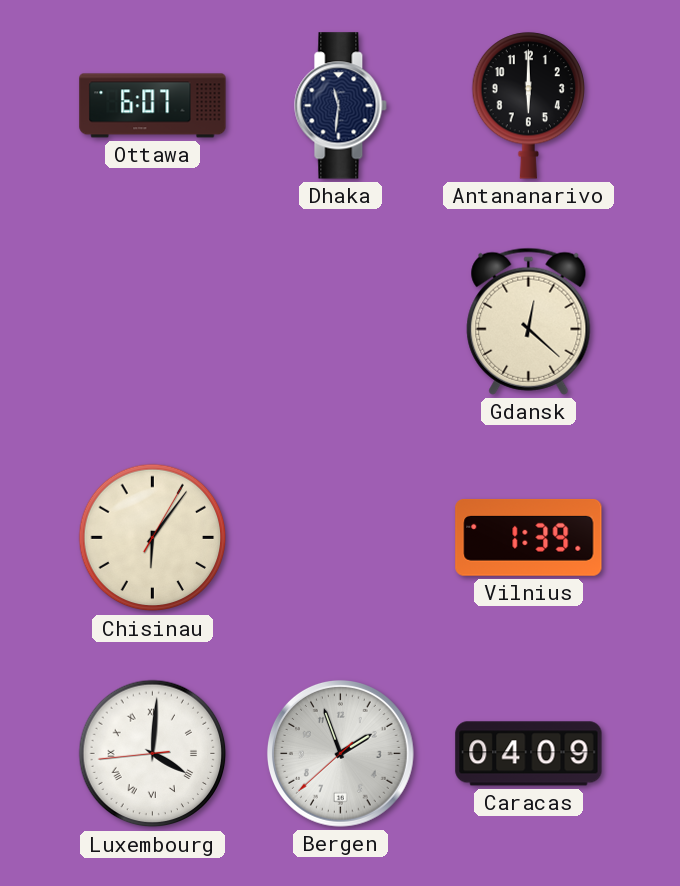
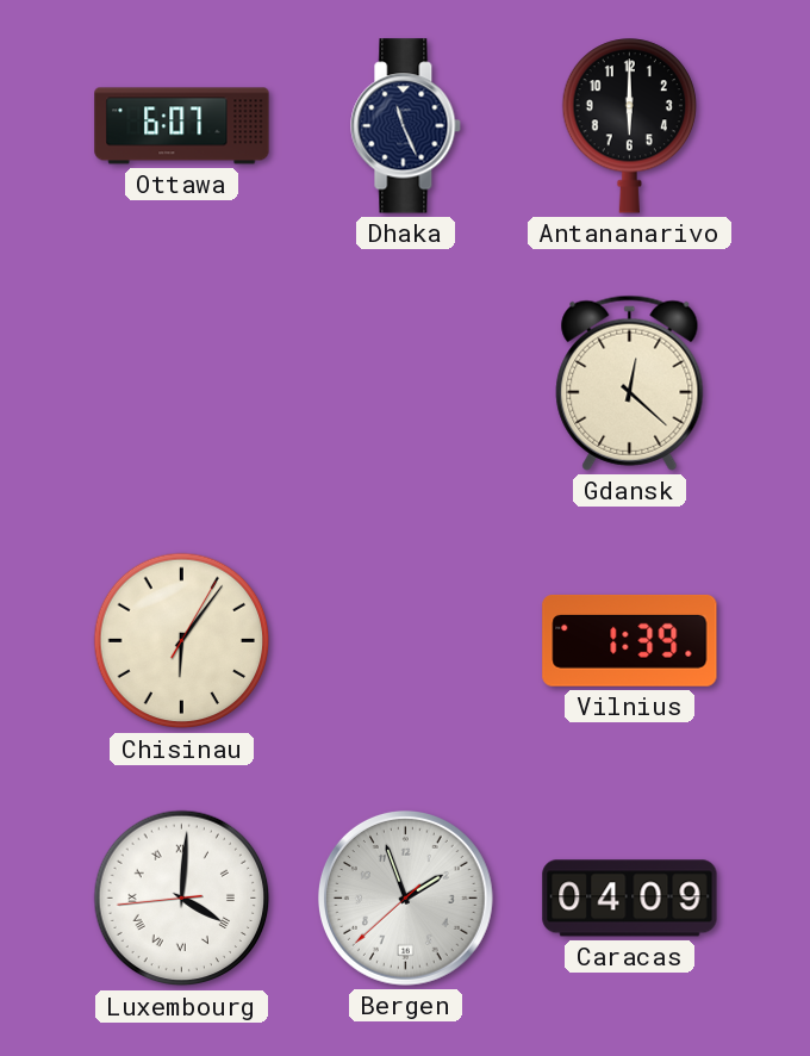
Dhaka: 11:31 -> 11:26 (406, 126)
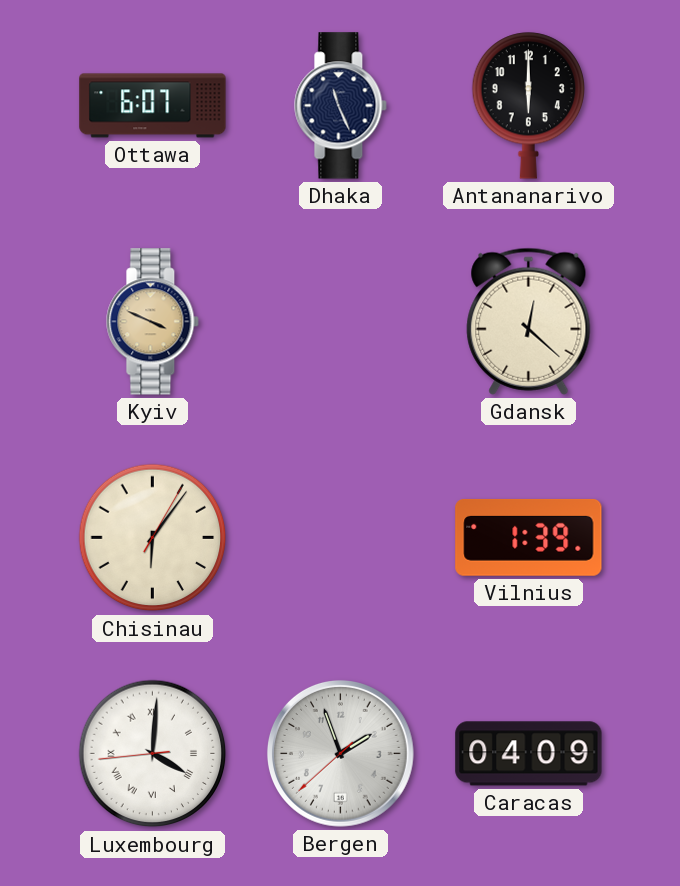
Kyiv: none -> 3:49 (153, 322)
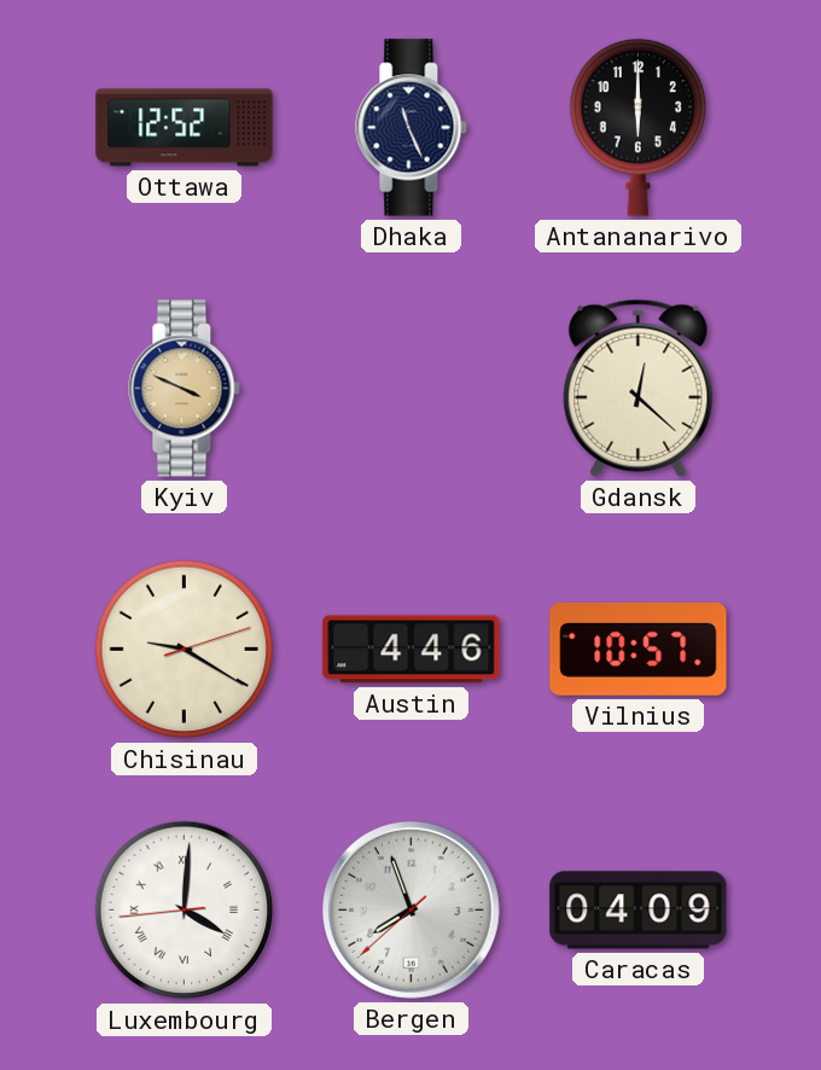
Ottawa: 6:07 -> 12:52 (185, 128)
Chisinau: 6:06 -> 9:20 (185, 650)
Austin: none -> 4:46 (412, 650)
Vilnius: 1:39 -> 10:57 (639, 649)
Bergen: 1:56 -> 7:56 (410, 909)
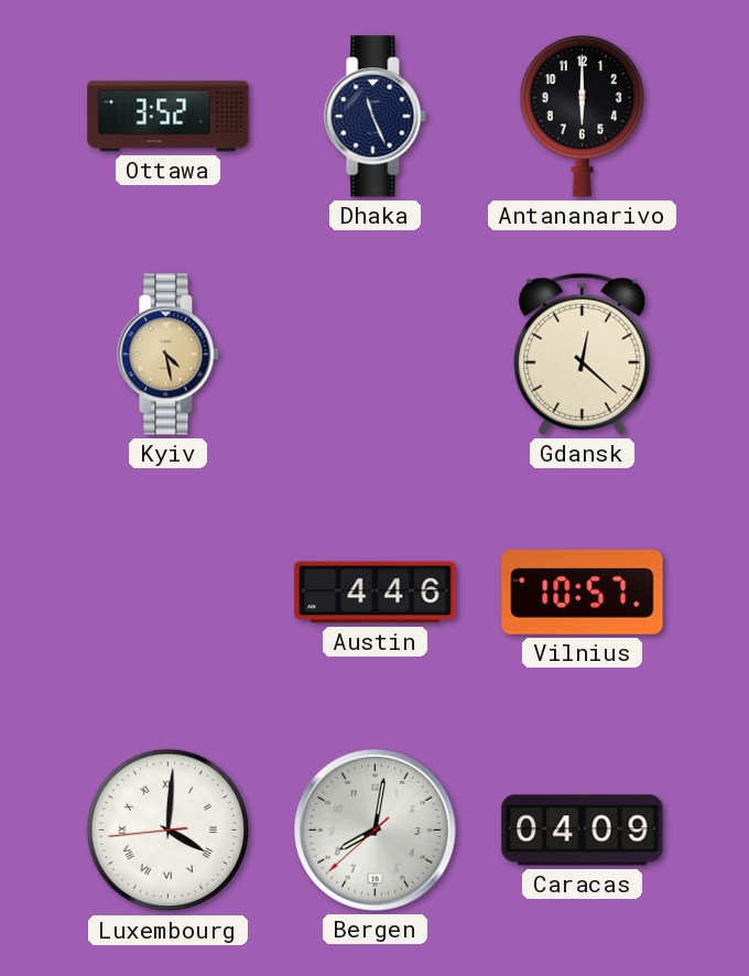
Ottawa: 12:52 -> 3:52 (169, 117)
Kyiv: 3:49 -> 4:28 (169, 355)
Chisinau: 9:20 -> none (185, 650)
Bergen: 7:56 -> 8:01 (374, 829)
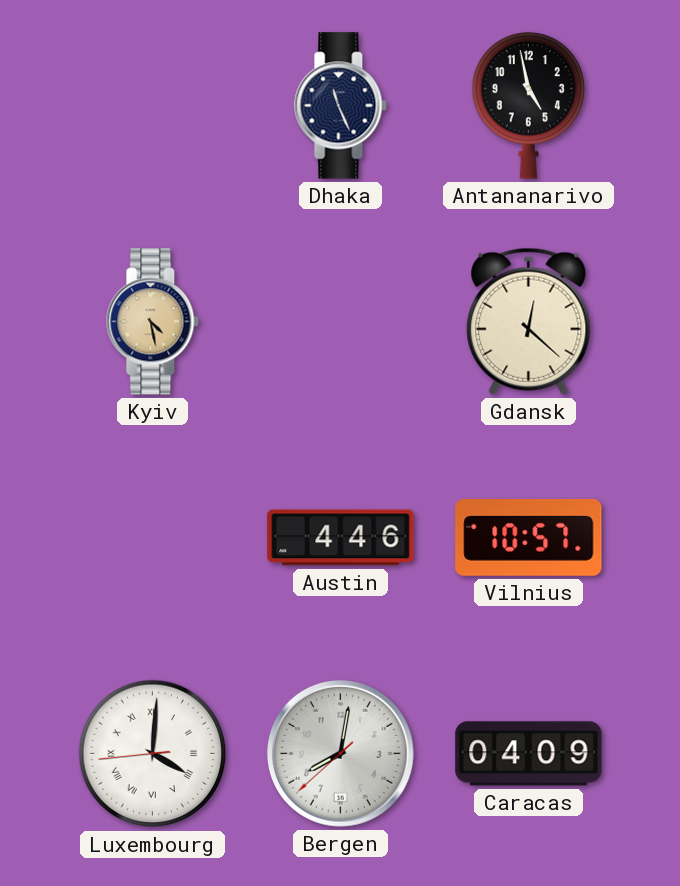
Ottawa: 3:52 -> none (169, 117)
Antananarivo: 6:00 -> 4:58 (528, 106)
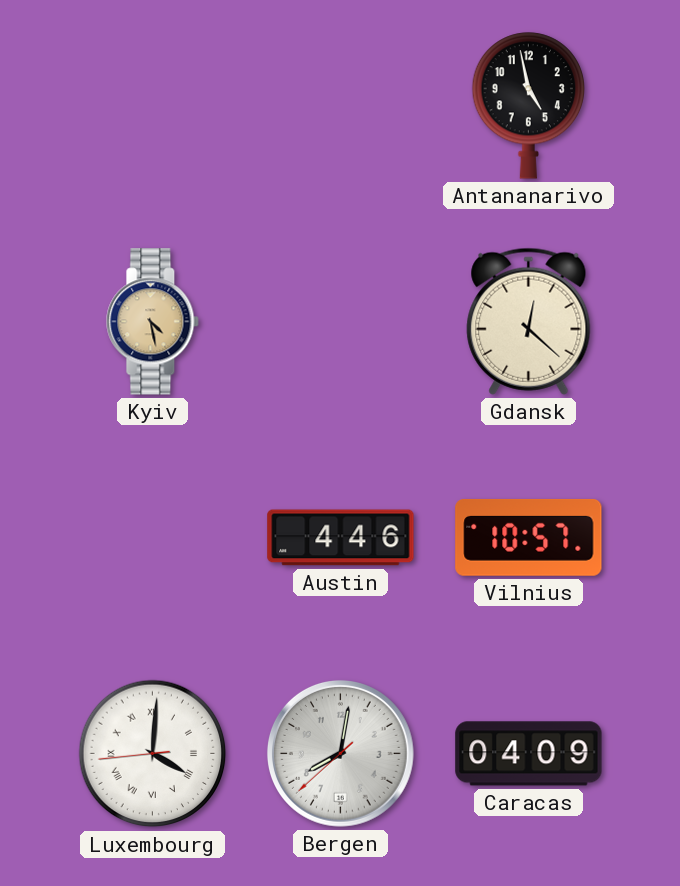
Dhaka: 11:26 -> none (341, 106)
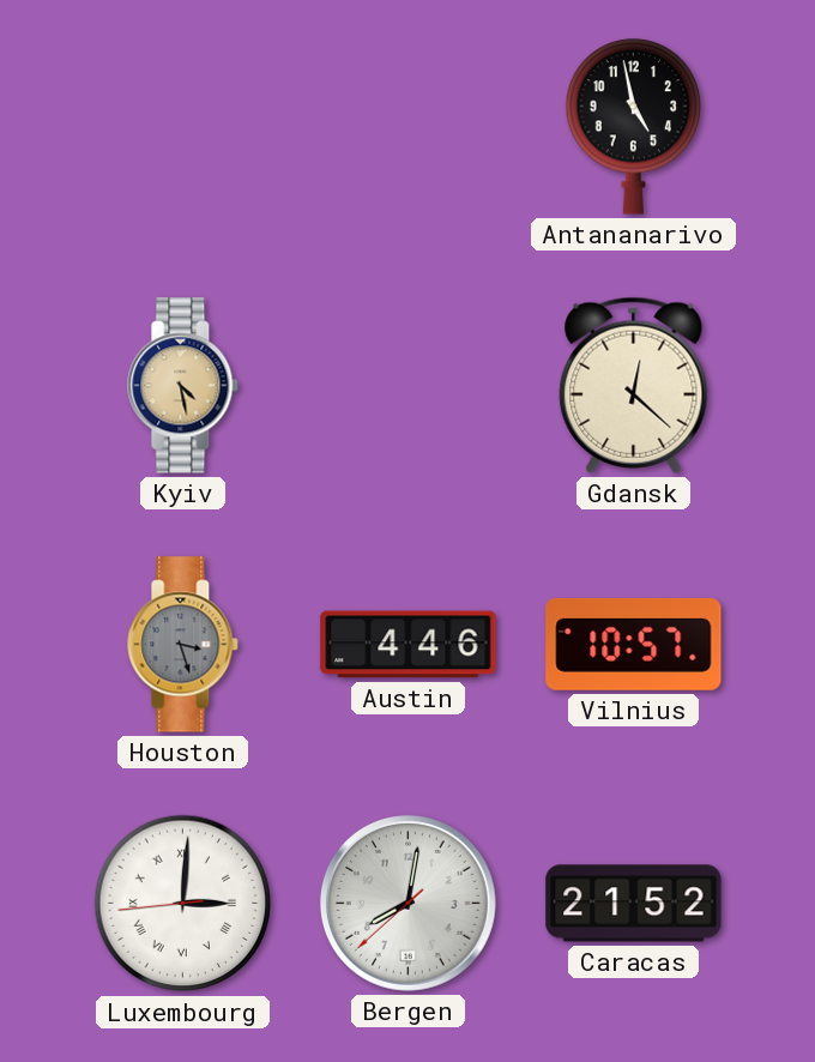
Houston: none -> 3:27 (183, 645)
Luxembourg: 4:00 -> 3:00 (183, 904)
Caracas: 04:09 -> 21:52 (634, 904)
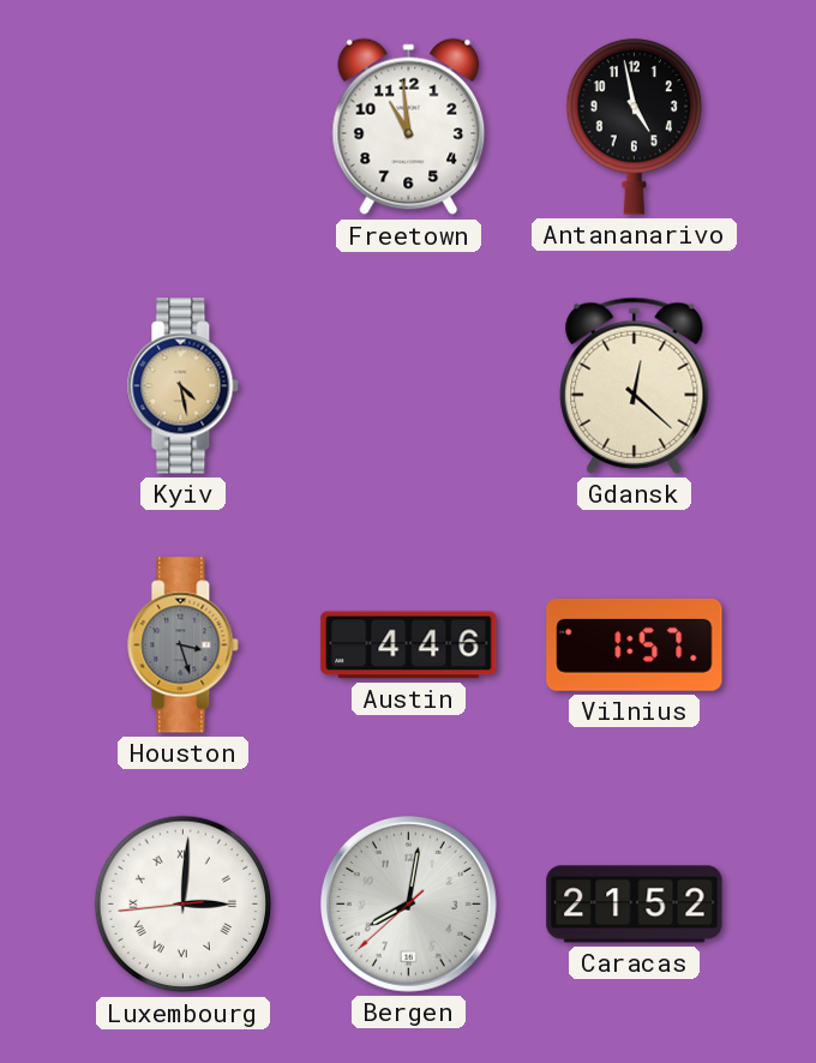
Freetown: none -> 10:59 (409, 127)
Vilnius: 10:57 -> 1:57 (635, 644)
